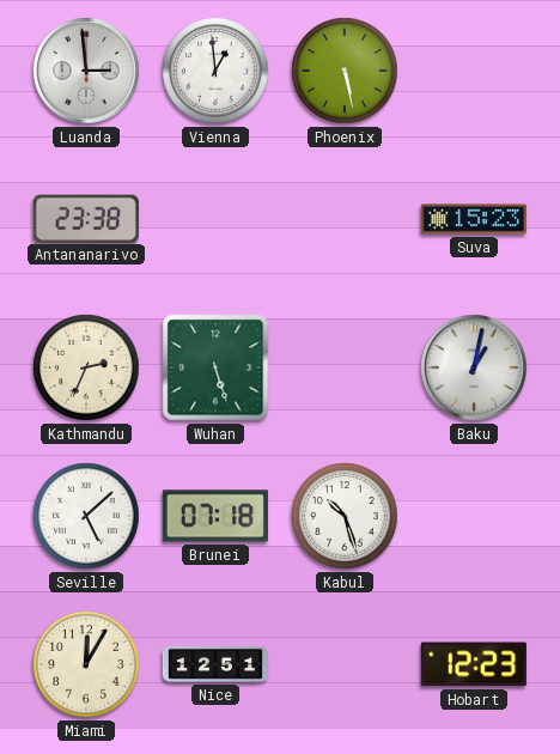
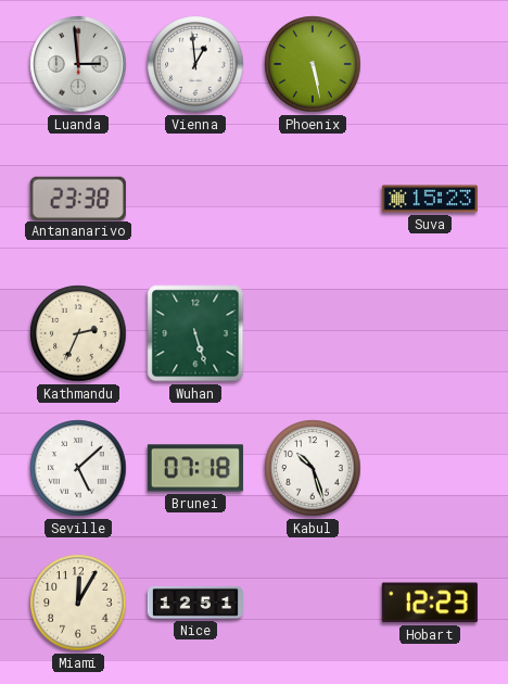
Baku: 1:02 -> none (474, 367)
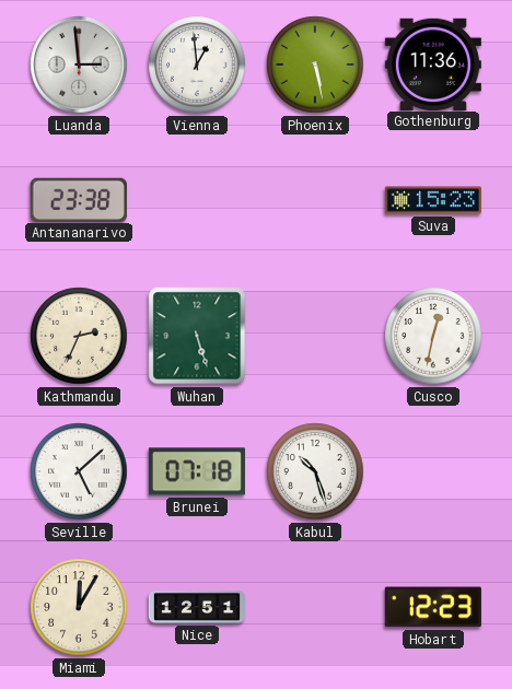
Gothenburg: none -> 11:36 (433, 63)
Cusco: none -> 12:32 (433, 336)
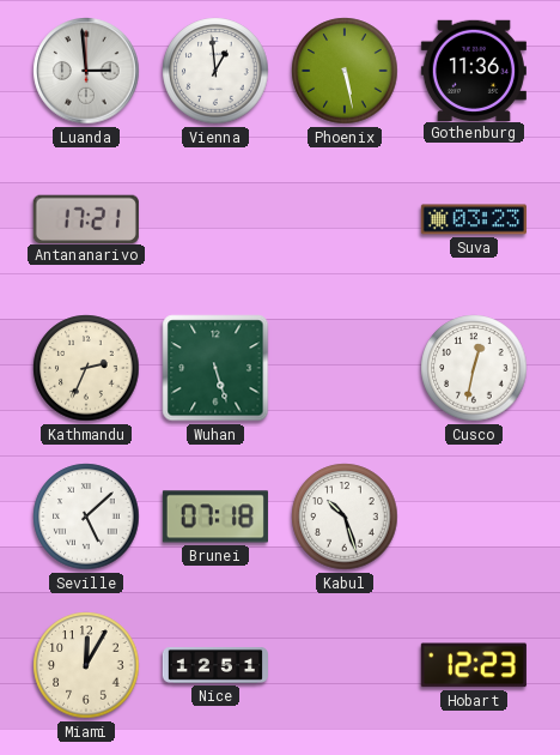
Antananarivo: 23:38 -> 17:21 (86, 218)
Suva: 15:23 -> 03:23 (474, 219)
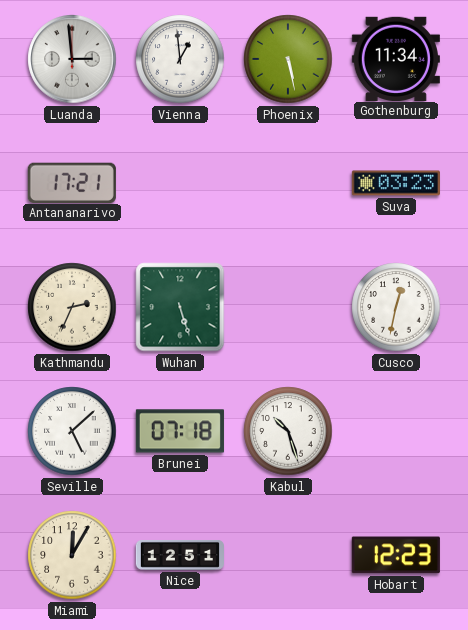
Gothenburg: 11:36 -> 11:34 (396, 58)
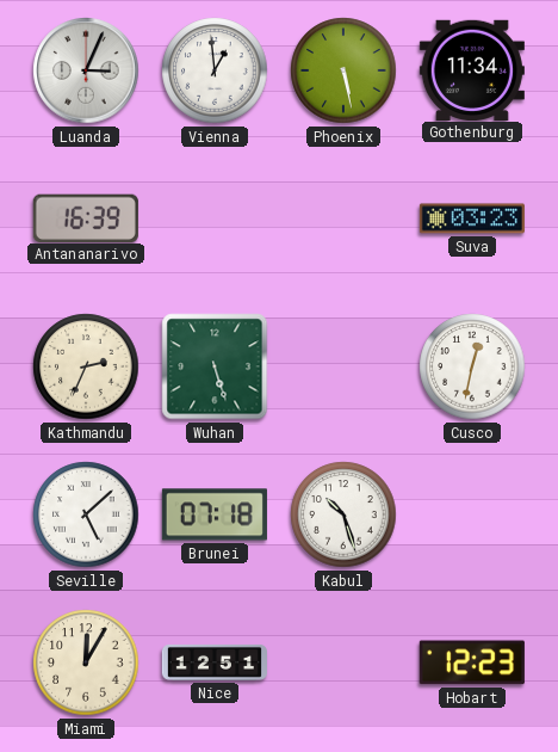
Luanda: 2:59 -> 3:04 (86, 70)
Antananarivo: 17:21 -> 16:39 (86, 217)
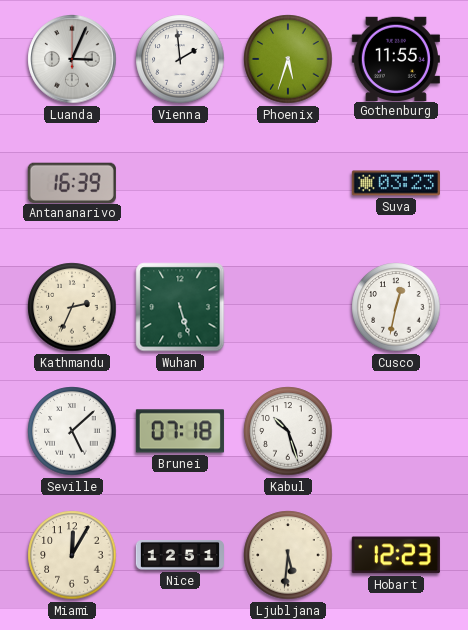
Vienna: 12:59 -> 1:59 (180, 59)
Phoenix: 5:28 -> 5:33 (288, 59)
Gothenburg: 11:34 -> 11:55 (396, 58)
Ljubljana: none -> 5:31 (288, 555)
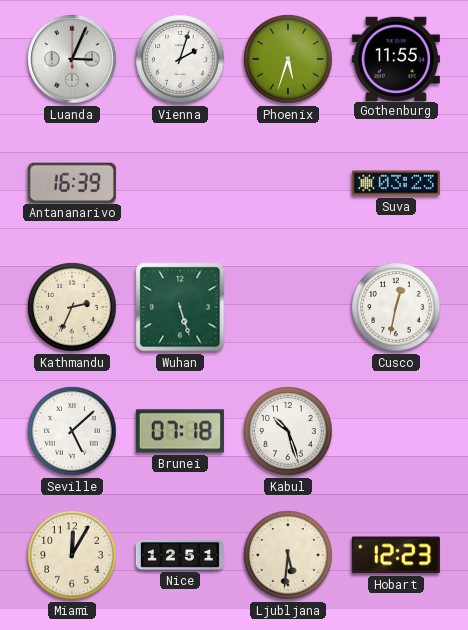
Vienna: 1:59 -> 2:03 (180, 59)
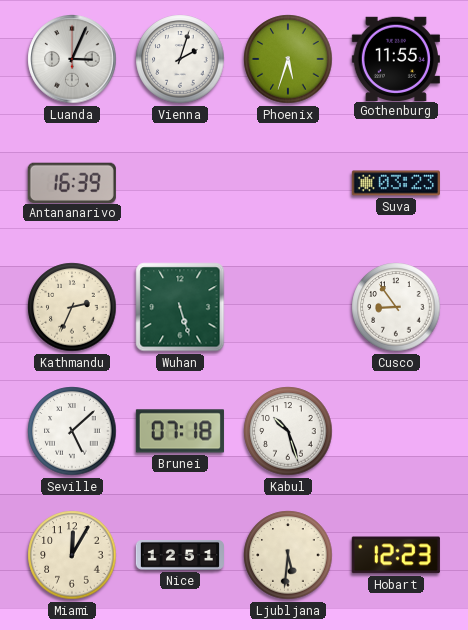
Cusco: 12:32 -> 8:54 (396, 307)
